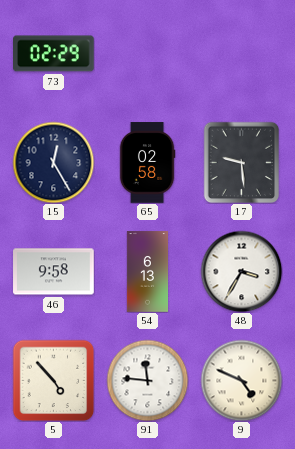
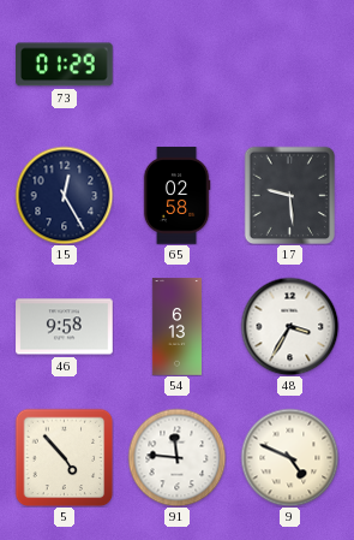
73: 02:29 -> 01:29 (65, 65)
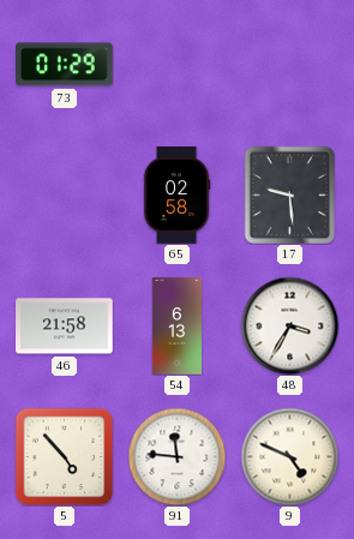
15: 12:25 -> none (64, 195)
46: 9:58 -> 21:58 (65, 327)
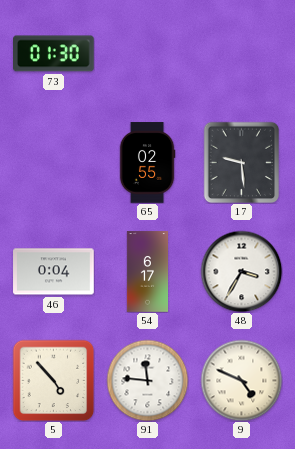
73: 01:29 -> 01:30 (54, 54)
65: 02:58 -> 02:55 (147, 163)
46: 21:58 -> 0:04 (54, 272)
54: 6:13 -> 6:17 (147, 272)
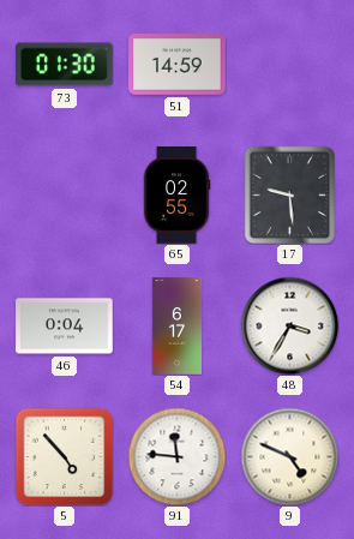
51: none -> 14:59 (178, 65)
